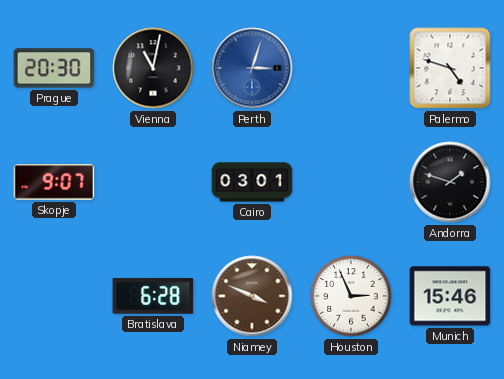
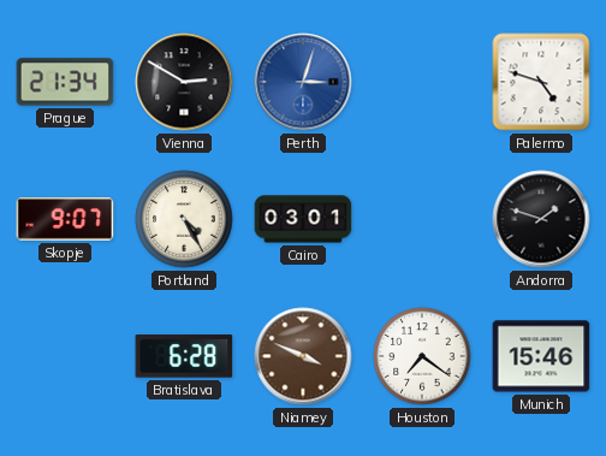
Prague: 20:30 -> 21:34 (65, 82)
Vienna: 11:02 -> 2:50 (184, 82)
Portland: none -> 4:25 (184, 219)
Houston: 2:56 -> 7:21 (422, 356)
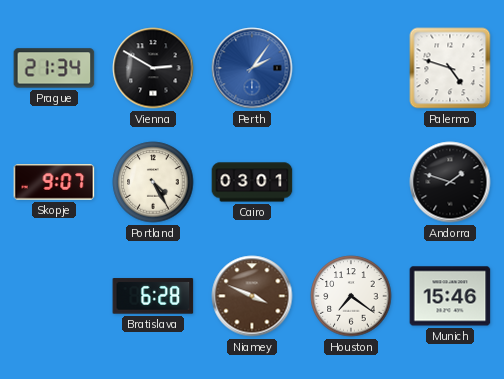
Perth: 3:03 -> 2:06 (252, 68)
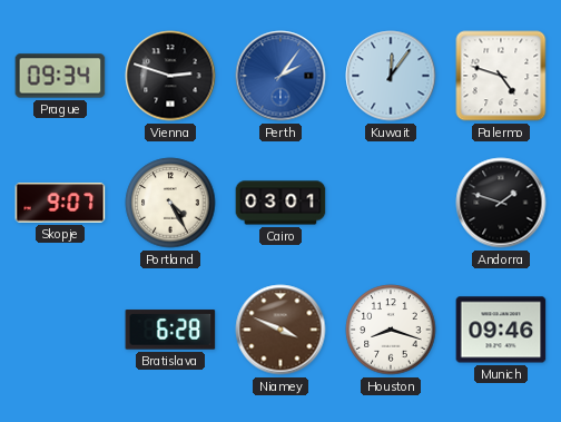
Prague: 21:34 -> 09:34 (60, 76)
Vienna: 2:50 -> 2:48 (170, 76)
Kuwait: none -> 12:06 (391, 76)
Houston: 7:21 -> 8:18 (391, 330)
Munich: 15:46 -> 09:46 (501, 330)
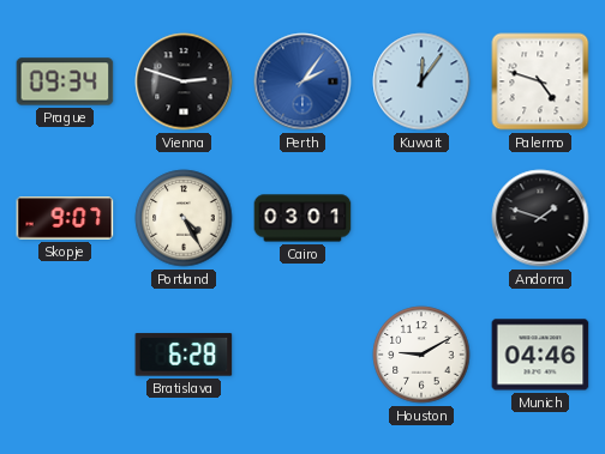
Niamey: 3:49 -> none (280, 330)
Houston: 8:18 -> 9:10 (421, 355)
Munich: 09:46 -> 04:46 (540, 355)
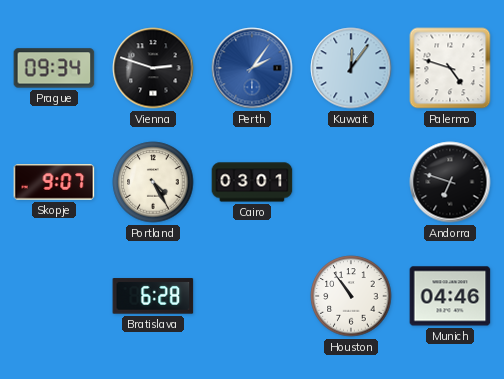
Andorra: 1:48 -> 6:48 (450, 182)
Houston: 9:10 -> 10:54 (351, 296)
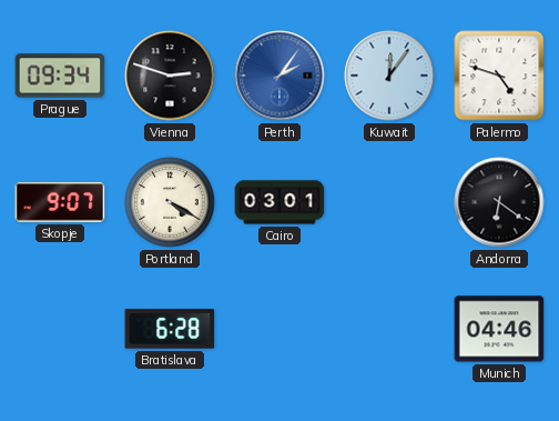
Portland: 4:25 -> 4:20 (170, 202)
Andorra: 6:48 -> 6:21 (499, 202)
Houston: 10:54 -> none (351, 296)
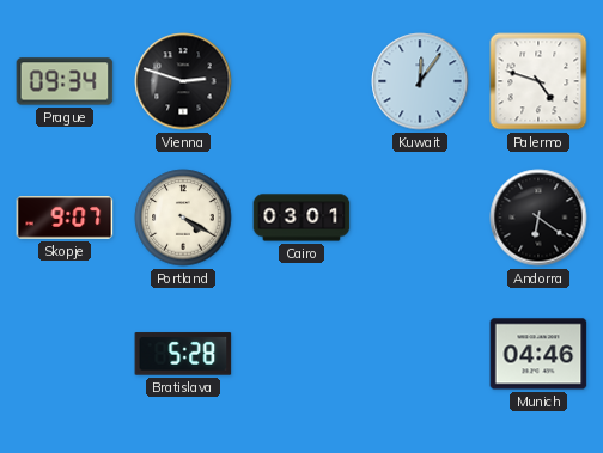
Perth: 2:06 -> none (279, 76)
Bratislava: 6:28 -> 5:28 (183, 354)
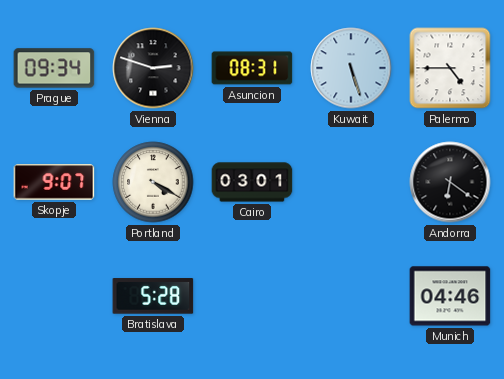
Asuncion: none -> 08:31 (252, 68)
Kuwait: 12:06 -> 5:27 (351, 68)
Palermo: 4:48 -> 4:45 (450, 68)
